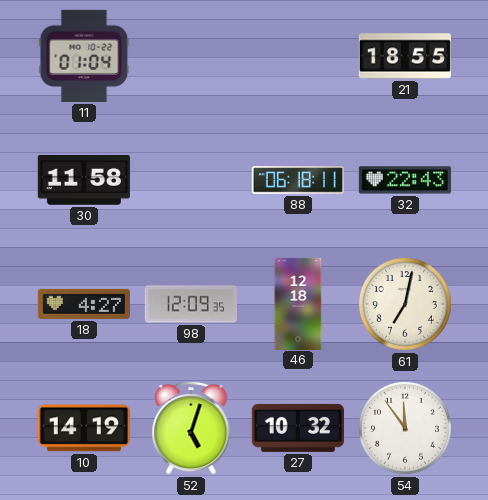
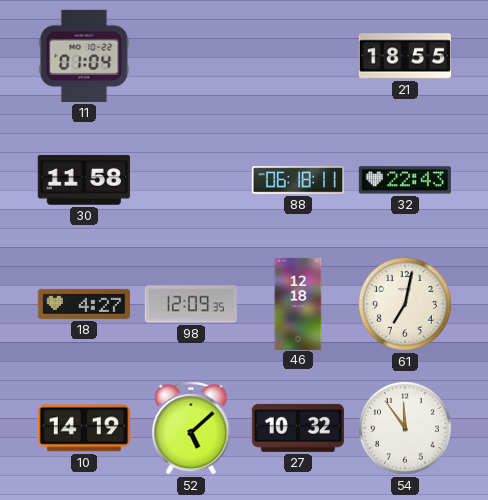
52: 5:03 -> 5:08 (191, 428)
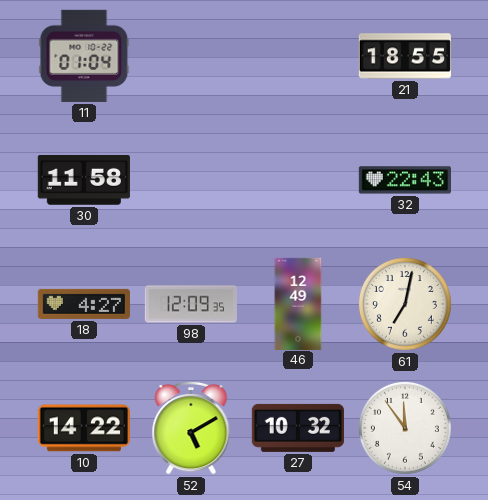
88: 06:18 -> none (297, 180)
46: 12:18 -> 12:49 (298, 303)
10: 14:19 -> 14:22 (84, 428)
52: 5:08 -> 5:10 (191, 428)
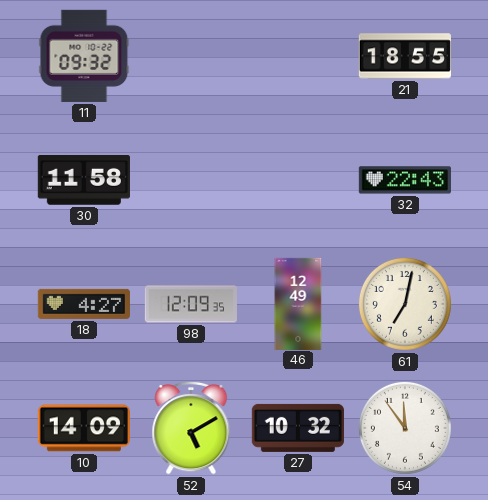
11: 01:04 -> 09:32 (84, 56)
10: 14:22 -> 14:09 (84, 428)
